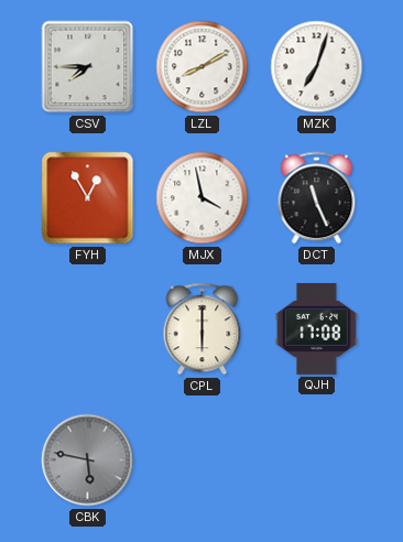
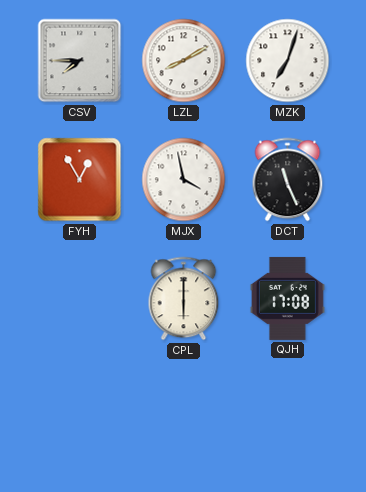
CBK: 5:47 -> none (88, 460)
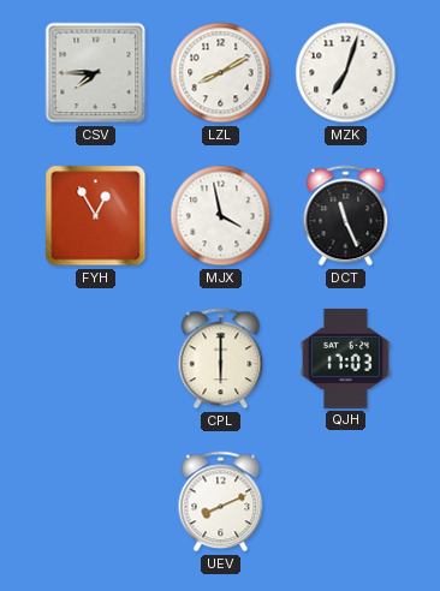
QJH: 17:08 -> 17:03 (345, 358)
UEV: none -> 8:11 (221, 502)
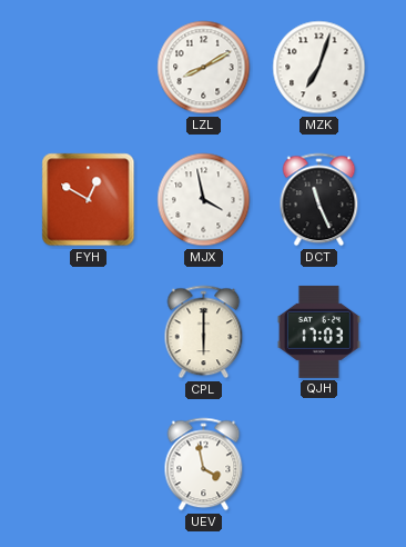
CSV: 7:45 -> none (96, 73)
FYH: 12:55 -> 12:50 (89, 200)
UEV: 8:11 -> 3:58 (204, 465)
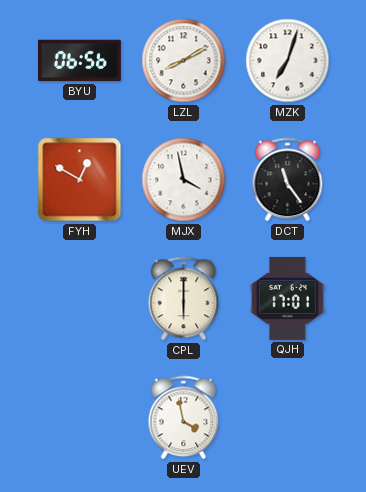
BYU: none -> 06:56 (79, 61)
DCT: 11:26 -> 11:24 (288, 180)
QJH: 17:03 -> 17:01 (287, 298)
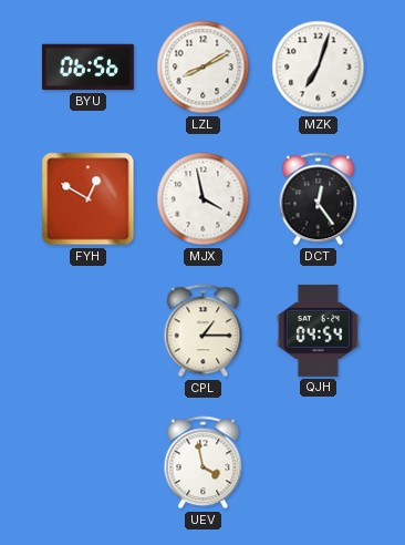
DCT: 11:24 -> 12:24 (319, 199)
CPL: 6:00 -> 1:15 (204, 331)
QJH: 17:01 -> 04:54 (318, 330)
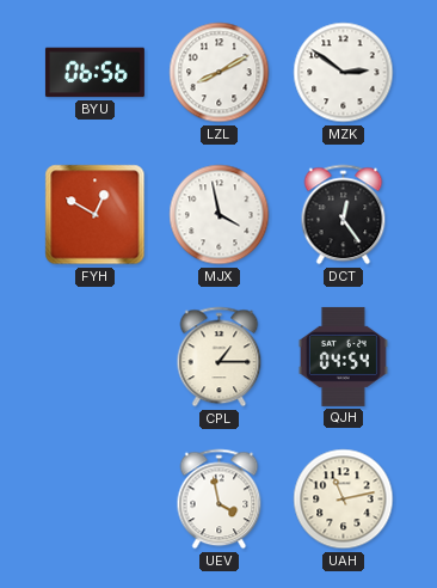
MZK: 7:03 -> 2:51 (344, 73)
UAH: none -> 11:13 (344, 500)
